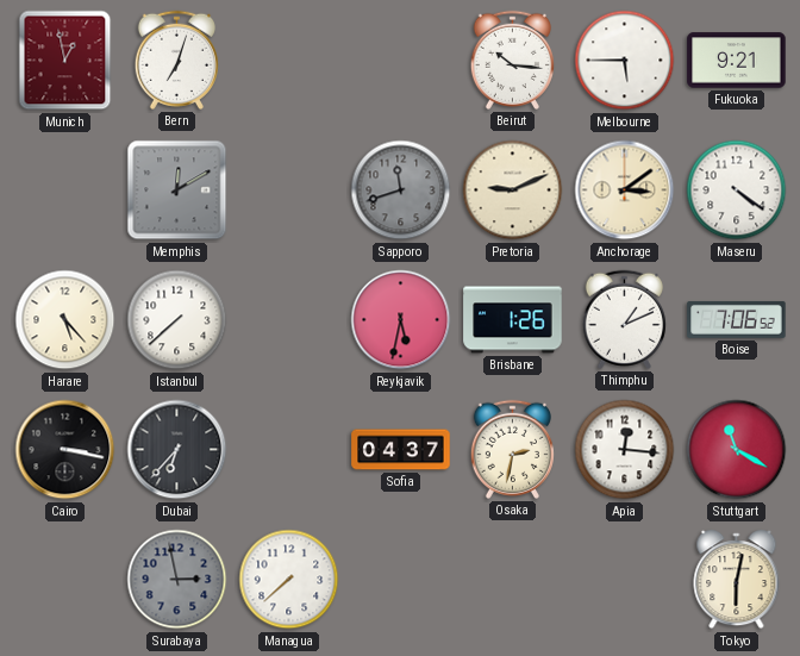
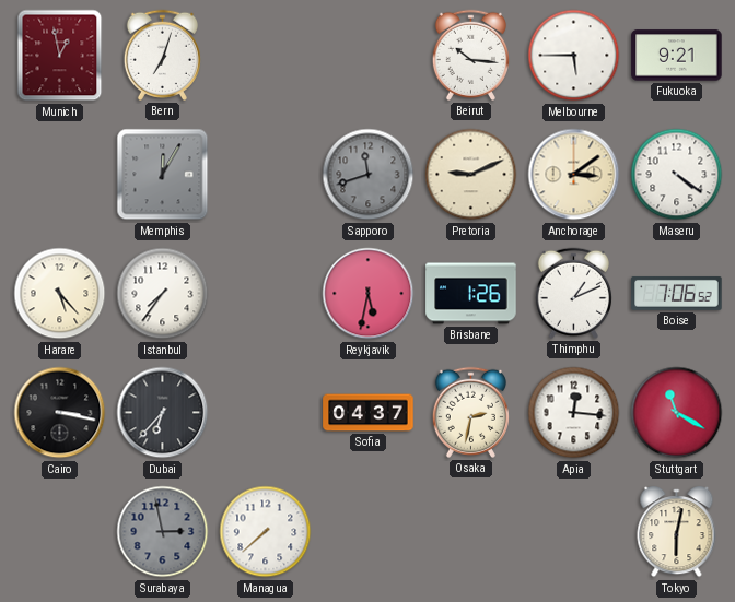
Memphis: 12:10 -> 12:05 (163, 175)
Istanbul: 7:38 -> 7:36 (163, 294)
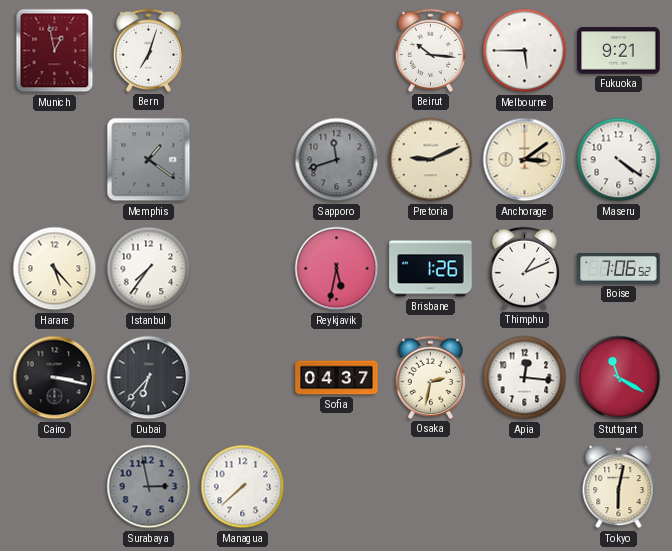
Memphis: 12:05 -> 1:21 (149, 160)
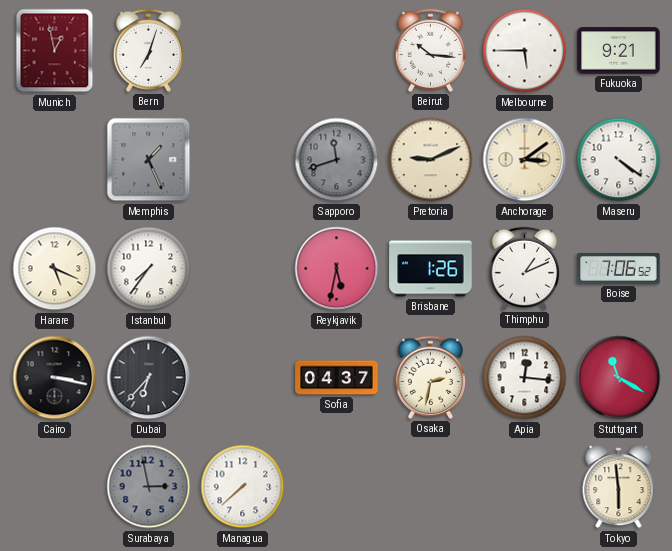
Memphis: 1:21 -> 1:26 (149, 160)
Harare: 5:23 -> 5:19 (55, 269)
Tokyo: 6:02 -> 5:59 (619, 487)
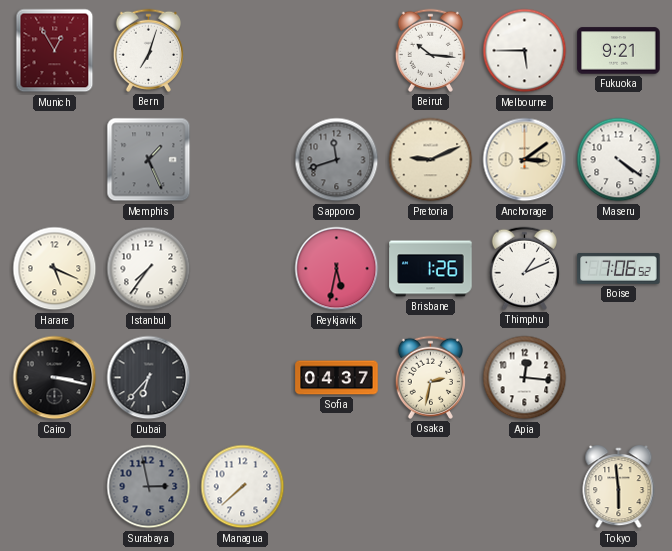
Munich: 12:58 -> 12:55 (55, 51)
Stuttgart: 11:20 -> none (619, 378)
